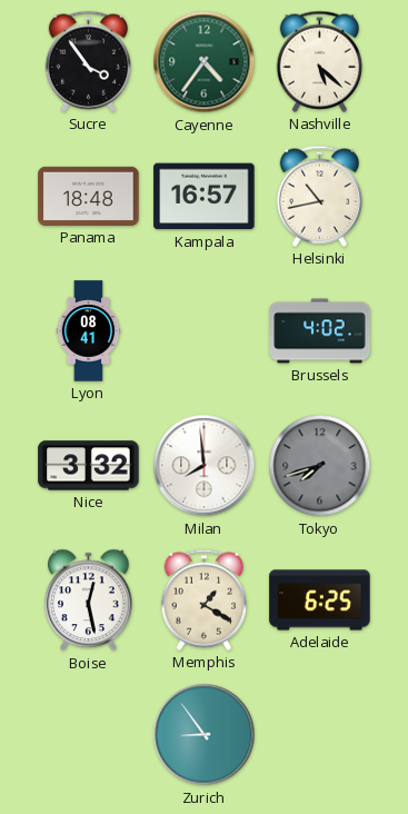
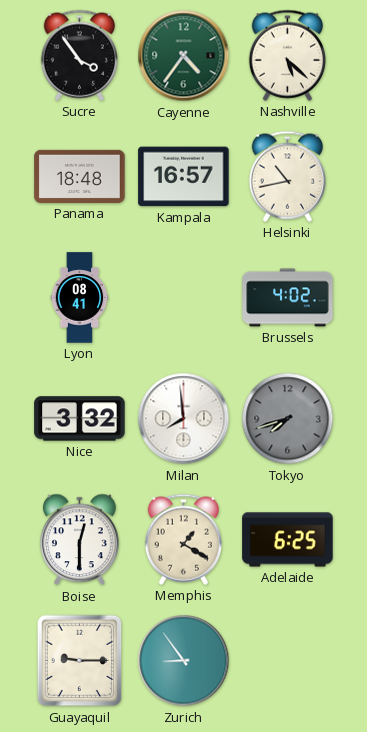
Boise: 12:28 -> 12:30 (80, 540)
Guayaquil: none -> 9:15 (80, 661)
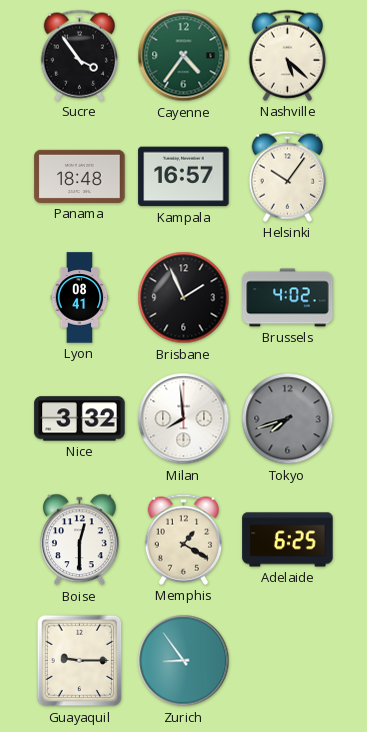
Helsinki: 10:43 -> 10:06 (287, 176)
Brisbane: none -> 1:56 (184, 298)
